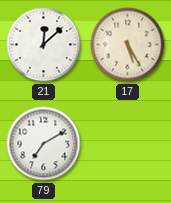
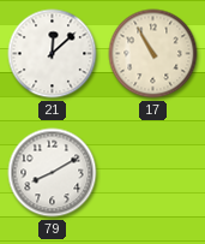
17: 5:25 -> 10:55 (153, 54)
79: 7:10 -> 8:10 (53, 173)
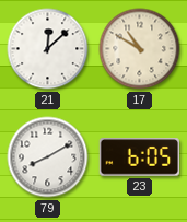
17: 10:55 -> 10:50 (140, 49)
23: none -> 6:05 (140, 157)
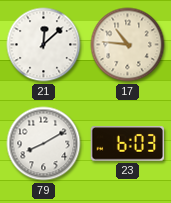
17: 10:50 -> 10:46 (128, 45)
23: 6:05 -> 6:03 (128, 144)
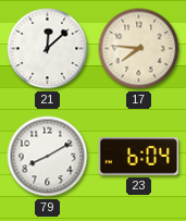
17: 10:46 -> 7:46 (139, 49)
23: 6:03 -> 6:04 (139, 157)
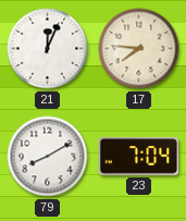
21: 12:08 -> 12:04 (48, 49)
23: 6:04 -> 7:04 (139, 157)
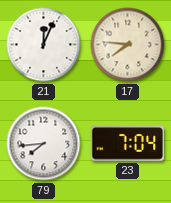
79: 8:10 -> 7:44 (44, 144)
